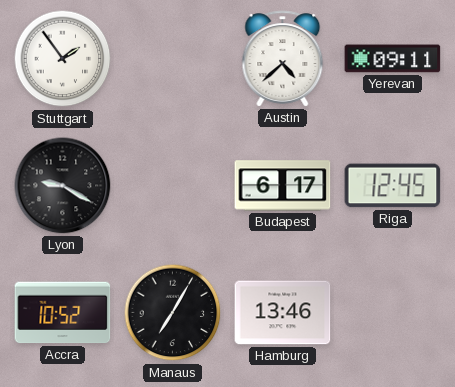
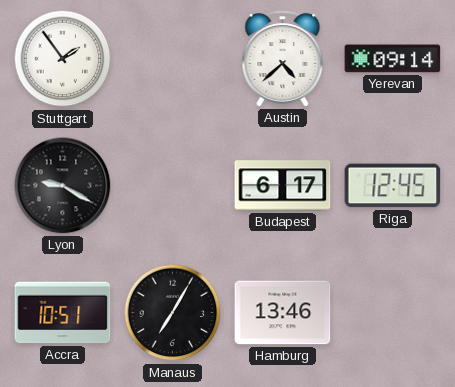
Yerevan: 09:11 -> 09:14 (393, 59)
Accra: 10:52 -> 10:51 (63, 313)
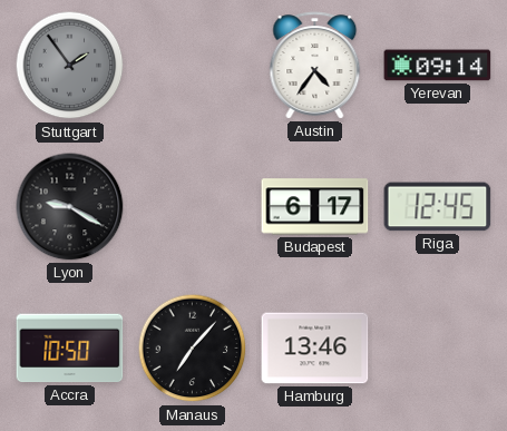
Stuttgart dial: white -> grey (70, 66)
Austin: 4:38 -> 4:36 (315, 66)
Accra: 10:51 -> 10:50 (70, 349)
Manaus: 7:05 -> 7:07 (193, 349)
